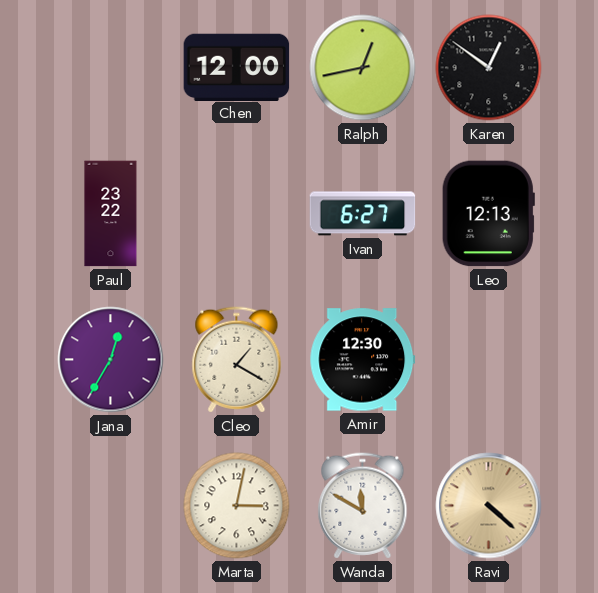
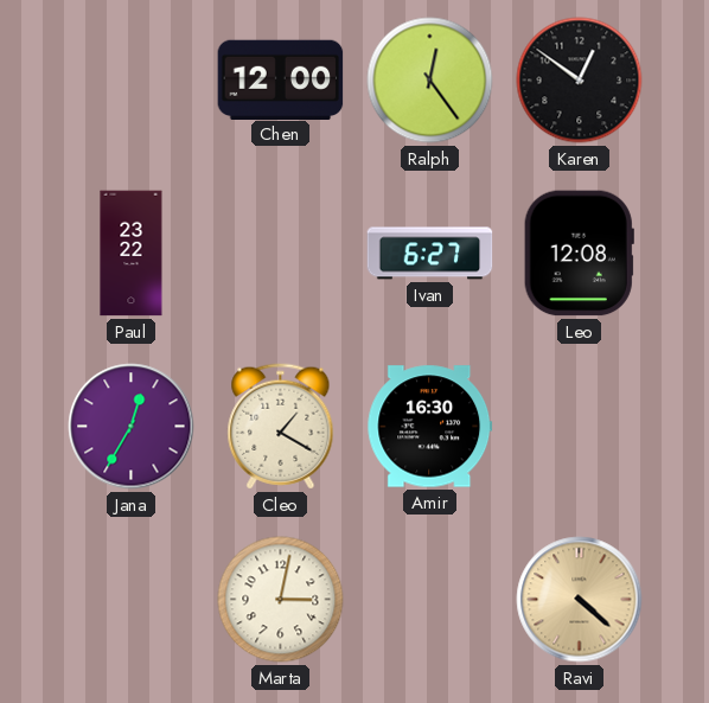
Ralph: 12:43 -> 12:24 (430, 81)
Leo: 12:13 -> 12:08 (579, 254)
Amir: 12:30 -> 16:30 (430, 427)
Wanda: 11:50 -> none (363, 506)
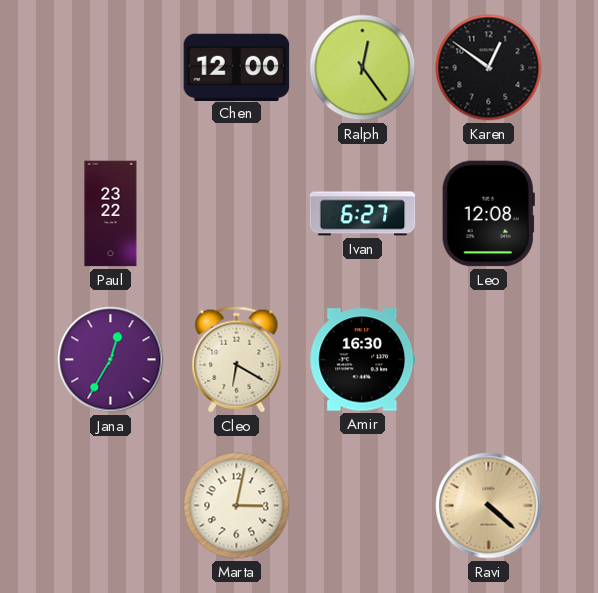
Cleo: 1:20 -> 6:20 (237, 360)
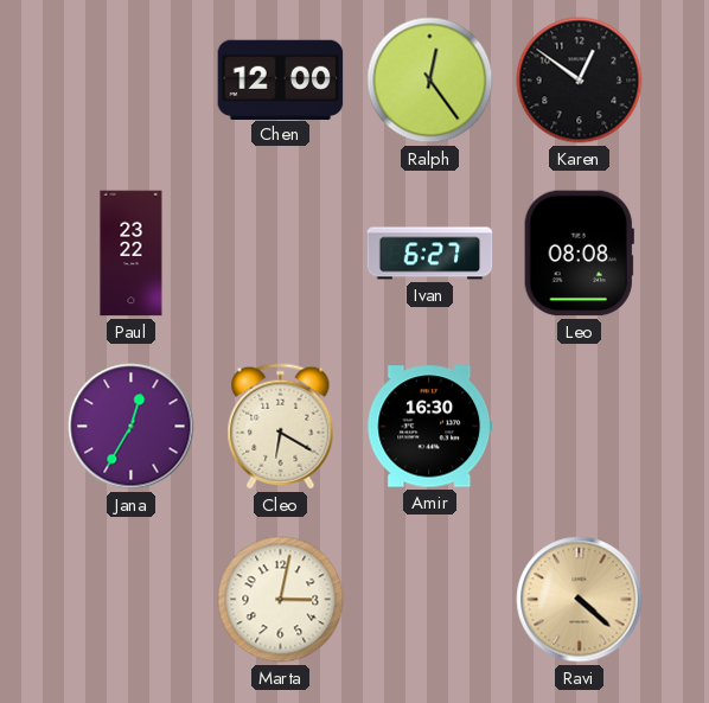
Leo: 12:08 -> 08:08 (579, 254)
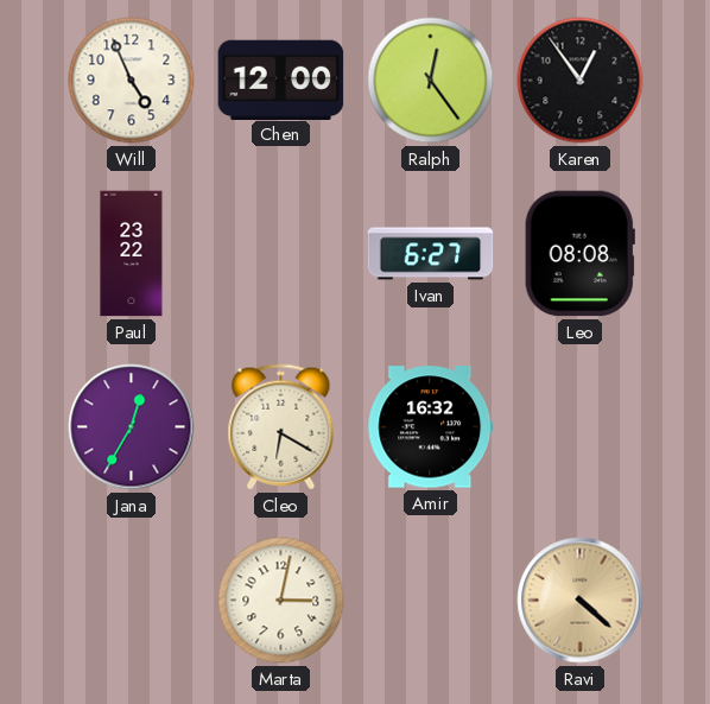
Will: none -> 4:56 (132, 81)
Karen: 12:51 -> 12:54 (581, 81)
Amir: 16:30 -> 16:32 (431, 427)
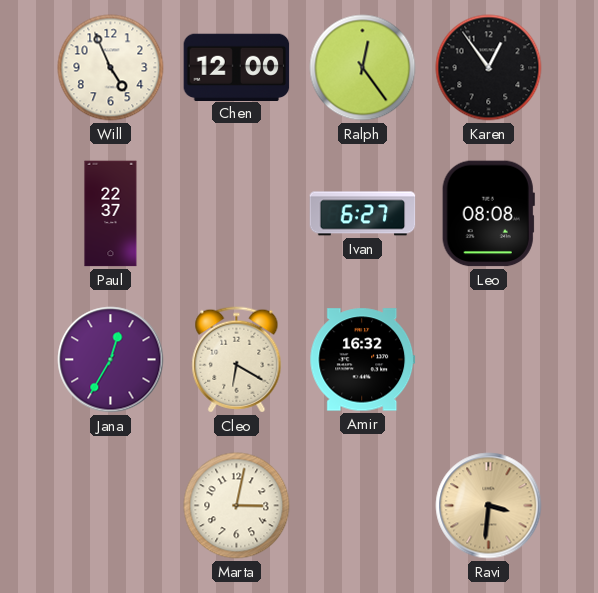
Paul: 23:22 -> 22:37 (111, 214)
Ravi: 4:22 -> 3:31 (489, 506)
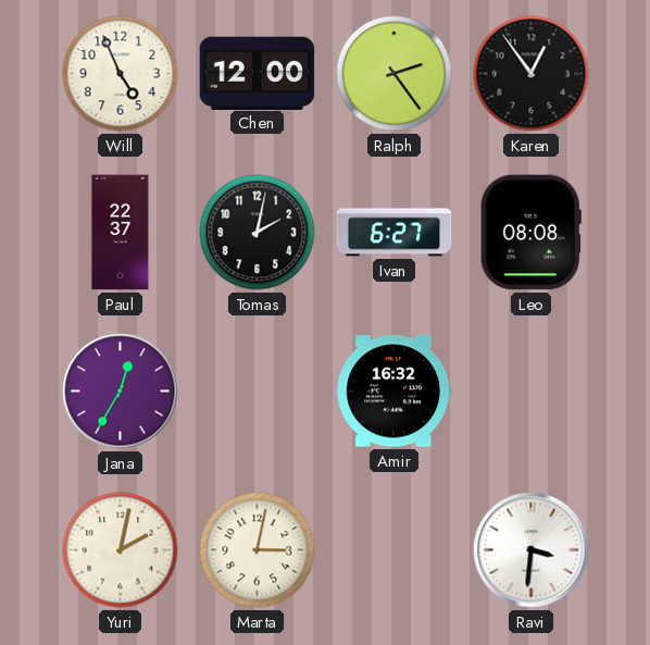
Ralph: 12:24 -> 2:24 (395, 74)
Tomas: none -> 2:02 (258, 233)
Cleo: 6:20 -> none (237, 360)
Yuri: none -> 2:02 (121, 550)
Ravi dial: champagne -> white (532, 550)
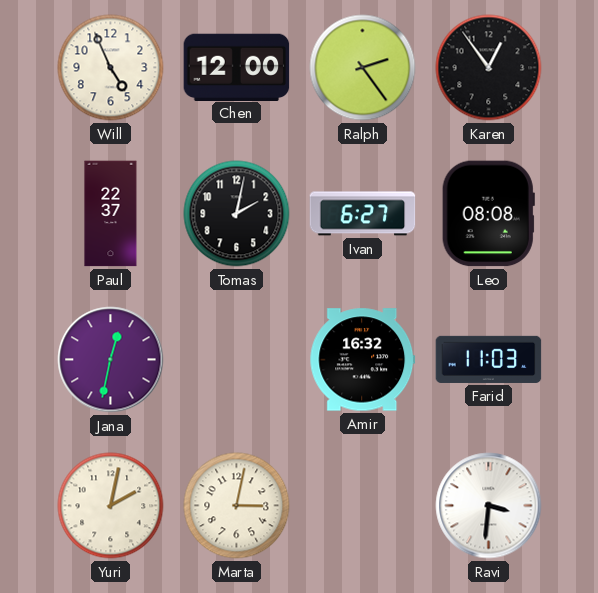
Jana: 12:35 -> 12:32 (111, 360)
Farid: none -> 11:03 (489, 359)
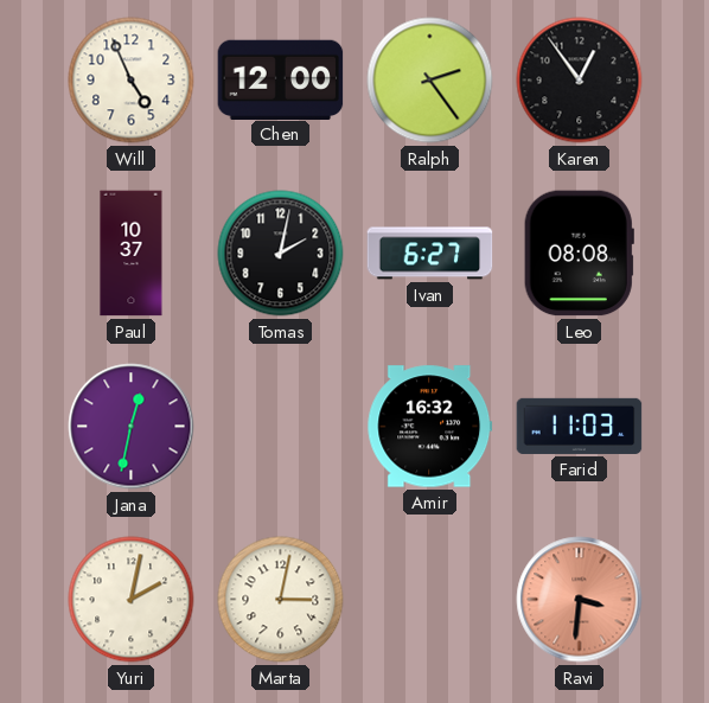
Paul: 22:37 -> 10:37 (132, 254)
Ravi dial: white -> salmon (580, 600)
